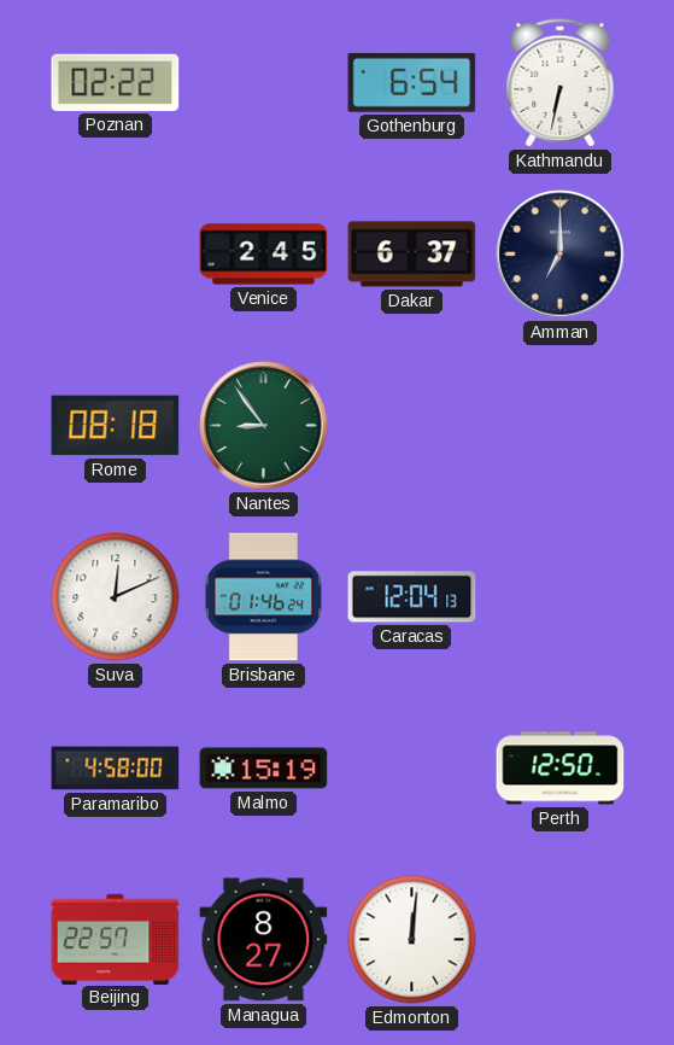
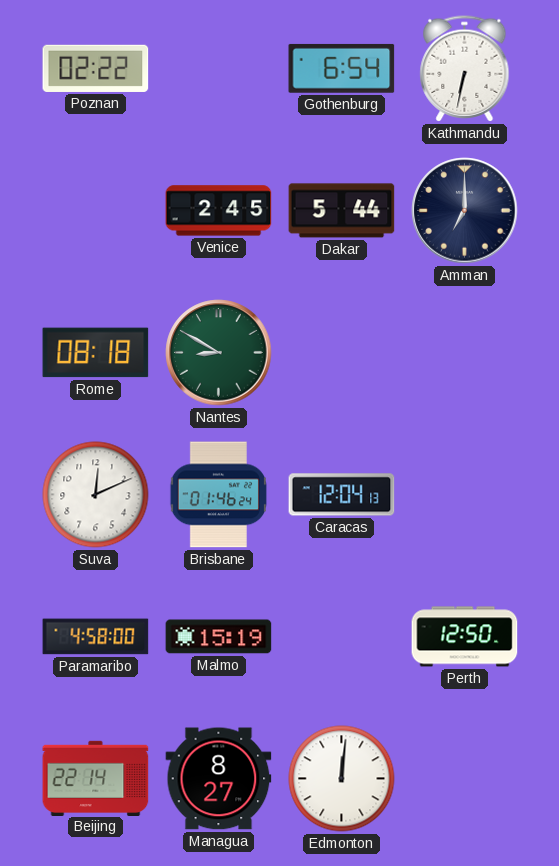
Dakar: 6:37 -> 5:44 (342, 211)
Nantes: 8:54 -> 8:50 (219, 353)
Beijing: 22:57 -> 22:14 (96, 778)
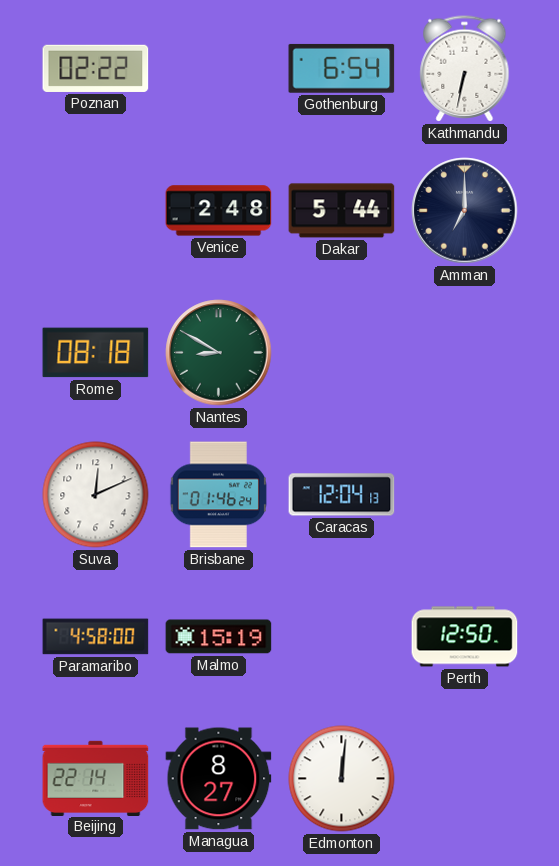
Venice: 2:45 -> 2:48 (219, 211)
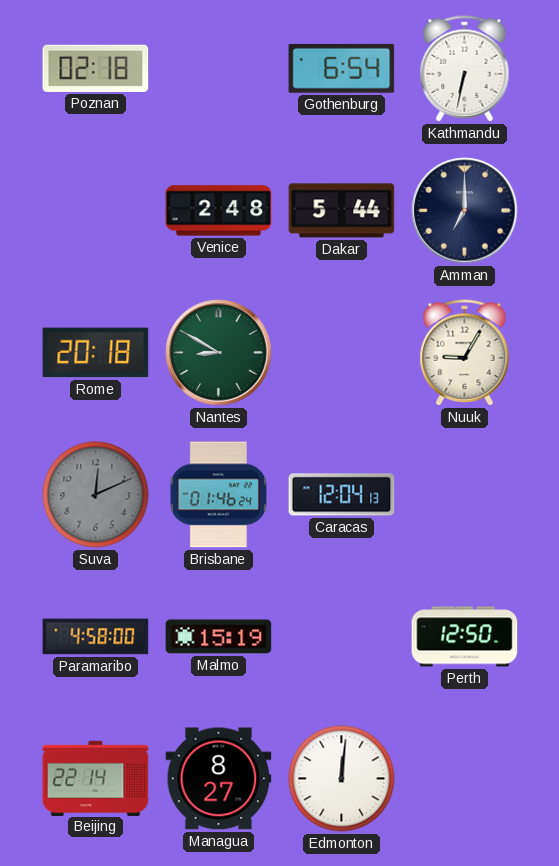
Poznan: 02:22 -> 02:18 (96, 68)
Rome: 08:18 -> 20:18 (96, 353)
Nuuk: none -> 9:05 (465, 353)
Suva dial: white -> grey (96, 495)
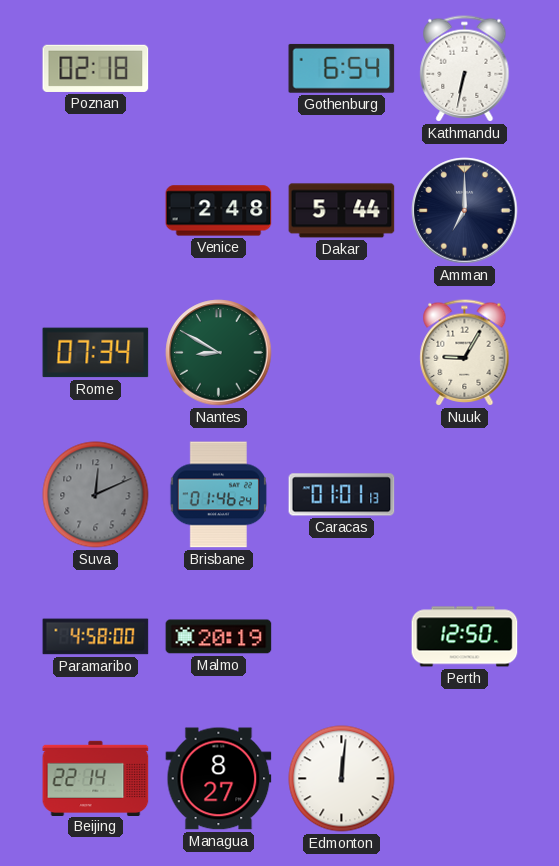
Rome: 20:18 -> 07:34 (96, 353)
Caracas: 12:04 -> 01:01 (342, 495)
Malmo: 15:19 -> 20:19 (219, 637)
